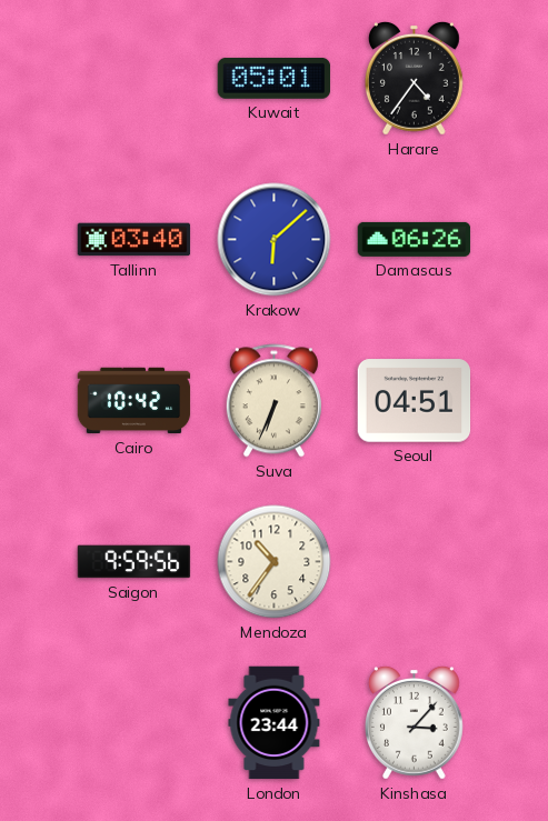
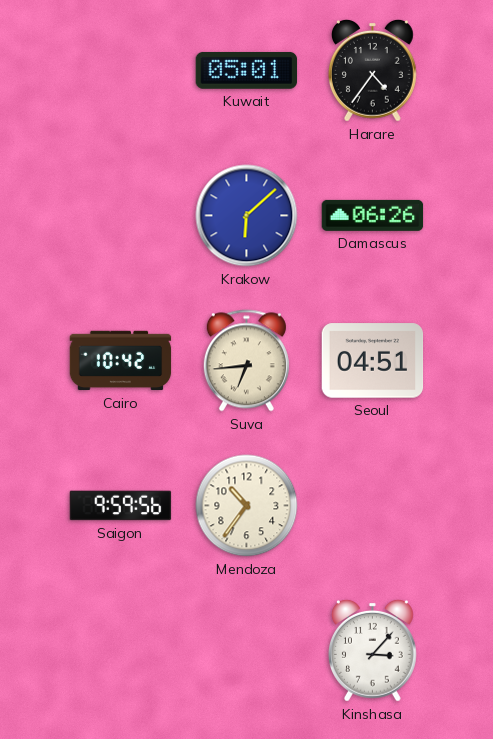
Tallinn: 03:40 -> none (134, 240)
Suva: 6:34 -> 6:44 (246, 361)
London: 23:44 -> none (275, 723)
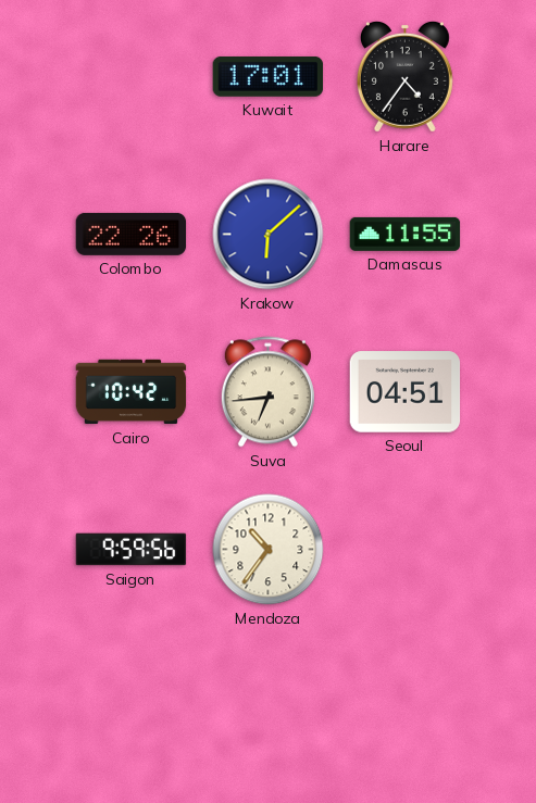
Kuwait: 05:01 -> 17:01 (269, 77)
Colombo: none -> 22:26 (132, 234)
Damascus: 06:26 -> 11:55 (406, 234)
Kinshasa: 3:07 -> none (372, 650)
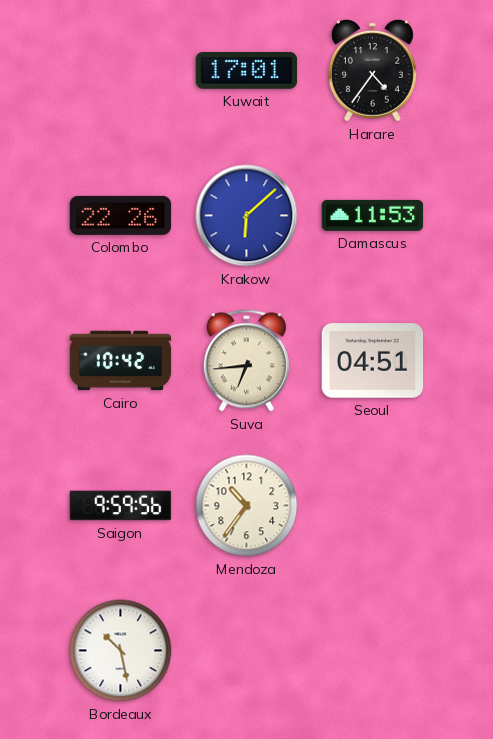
Damascus: 11:55 -> 11:53 (373, 215)
Bordeaux: none -> 10:28 (121, 651)
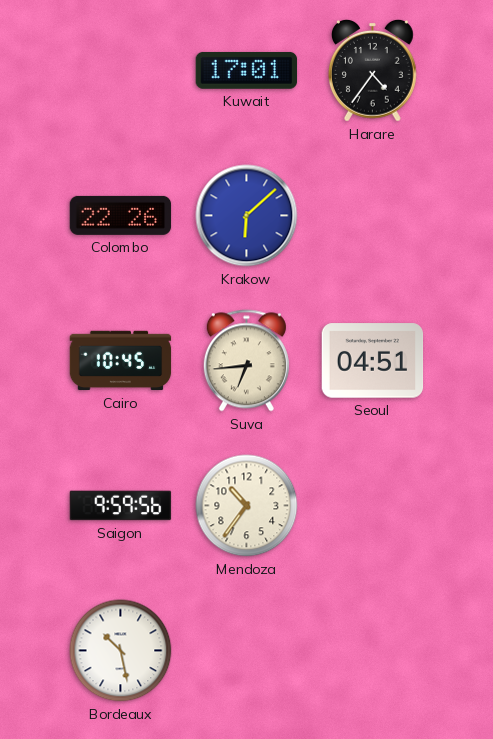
Damascus: 11:53 -> none (373, 215)
Cairo: 10:42 -> 10:45 (121, 361)
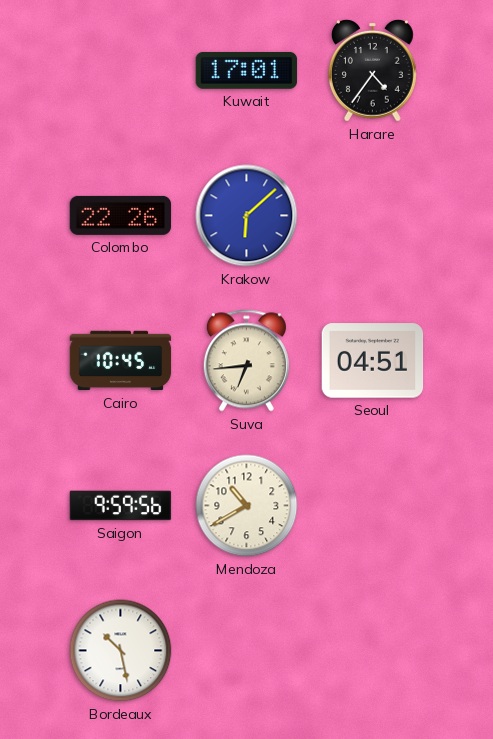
Mendoza: 10:36 -> 10:40 (247, 506)
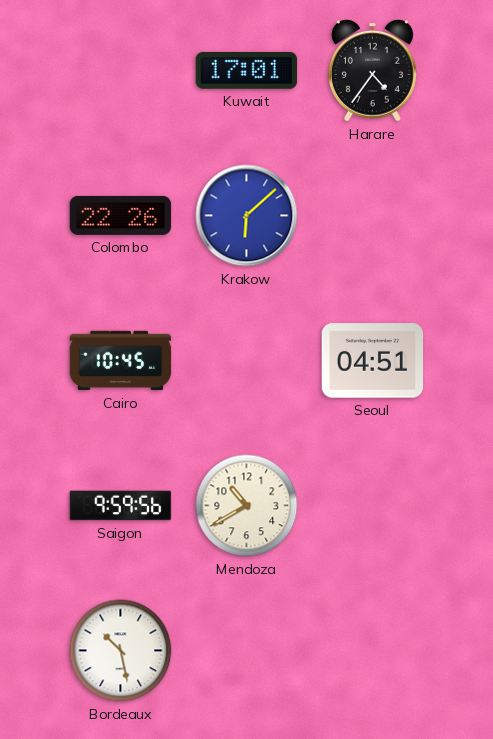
Suva: 6:44 -> none (246, 361)
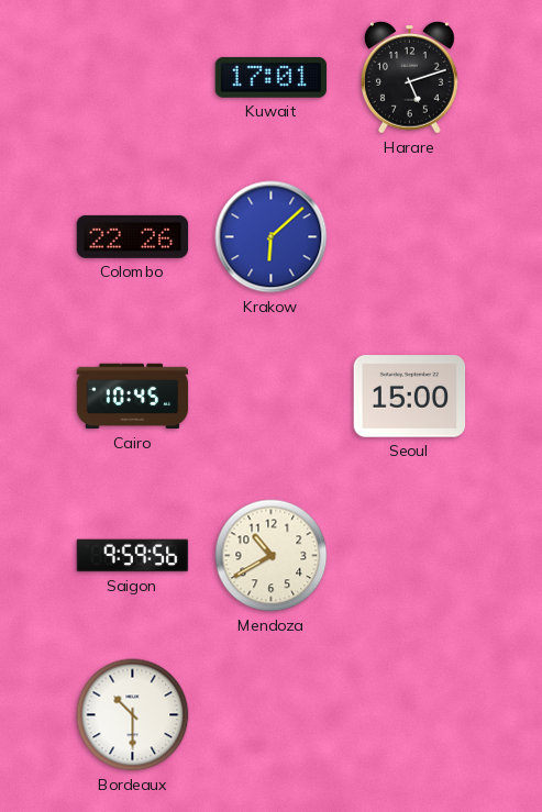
Harare: 4:36 -> 5:12 (409, 77)
Seoul: 04:51 -> 15:00 (410, 397)
Bordeaux: 10:28 -> 10:30 (133, 715)
